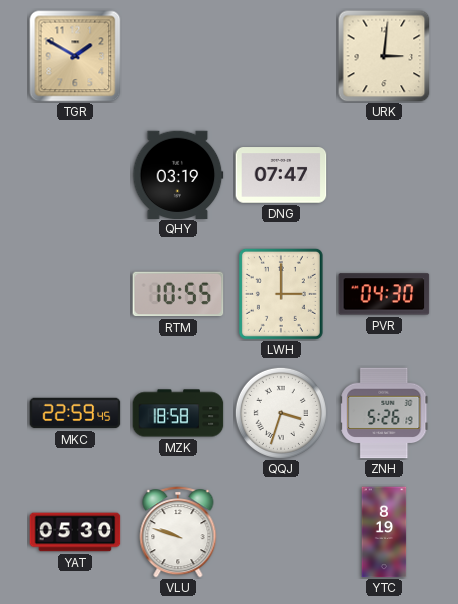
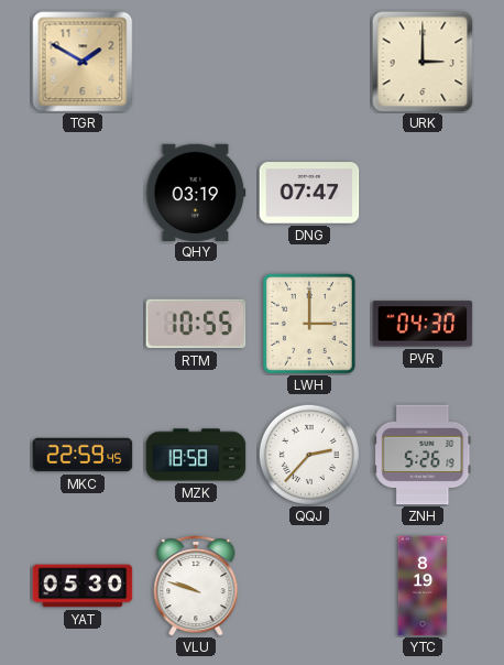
URK: 3:01 -> 3:00 (423, 62)
QQJ: 3:33 -> 2:37 (309, 455)
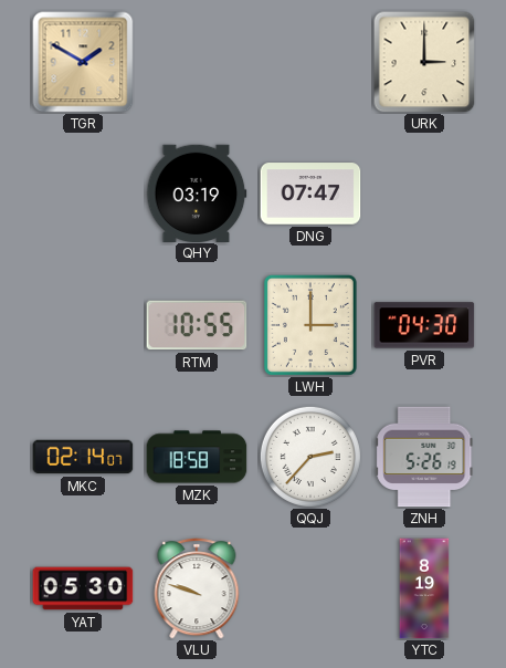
MKC: 22:59 -> 02:14 (83, 457)
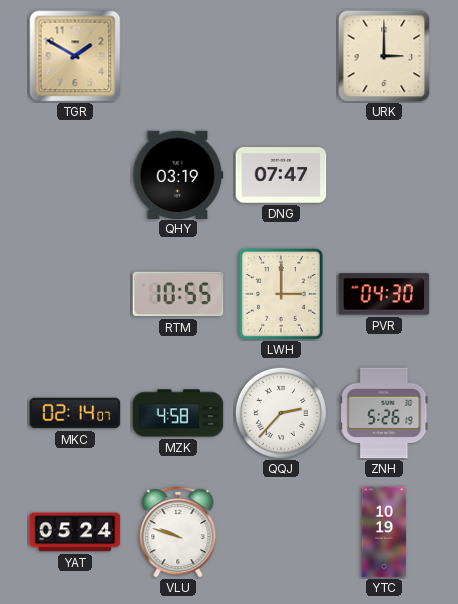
MZK: 18:58 -> 4:58 (178, 413)
YAT: 05:30 -> 05:24 (75, 532)
YTC: 8:19 -> 10:19 (384, 532)
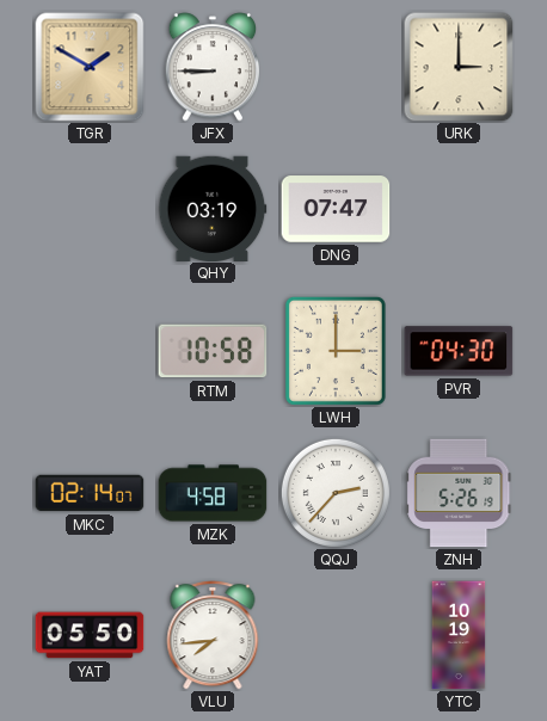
JFX: none -> 8:45 (213, 67)
RTM: 10:55 -> 10:58 (213, 351)
YAT: 05:24 -> 05:50 (90, 635)
VLU: 9:48 -> 7:44 (213, 635)
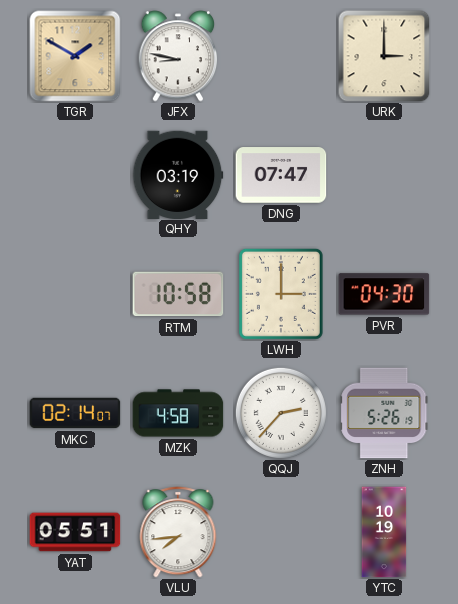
JFX: 8:45 -> 8:47 (178, 56)
YAT: 05:50 -> 05:51 (75, 532)
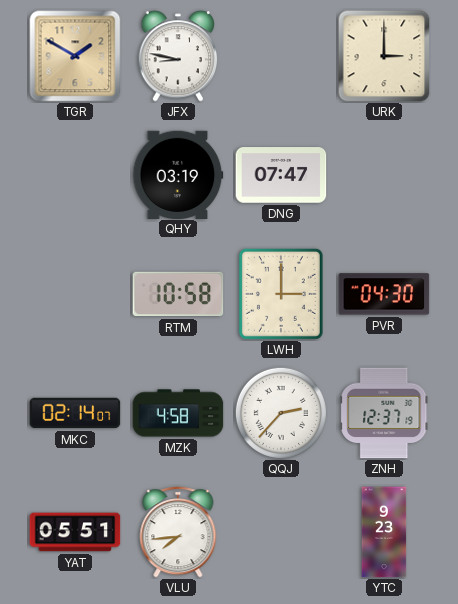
ZNH: 5:26 -> 12:37 (384, 413)
YTC: 10:19 -> 9:23 (384, 532)
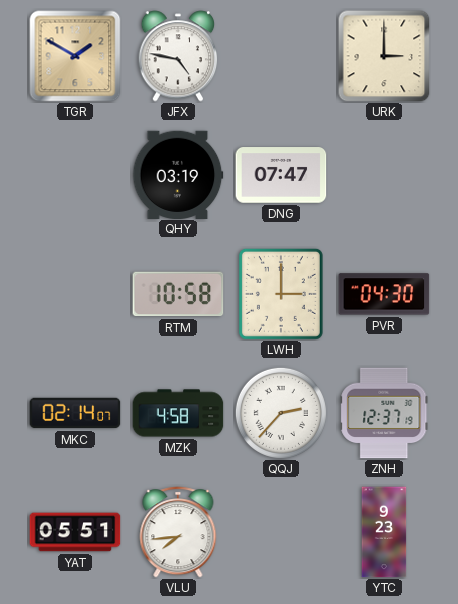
JFX: 8:47 -> 4:47 (178, 56)
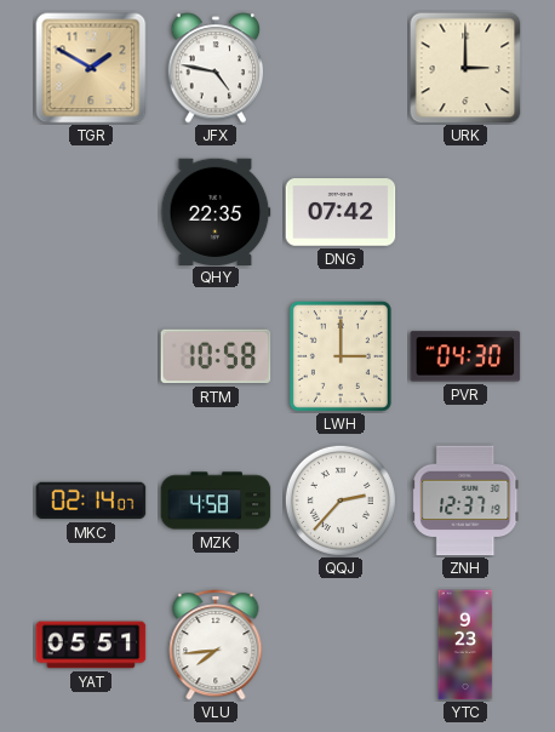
QHY: 03:19 -> 22:35 (216, 211)
DNG: 07:47 -> 07:42 (341, 212)
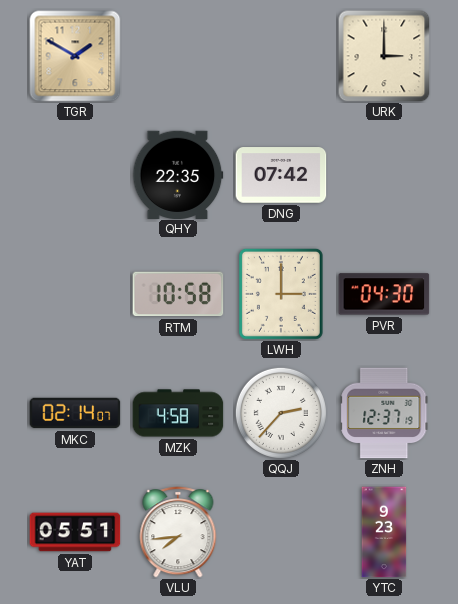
JFX: 4:47 -> none (216, 68)
